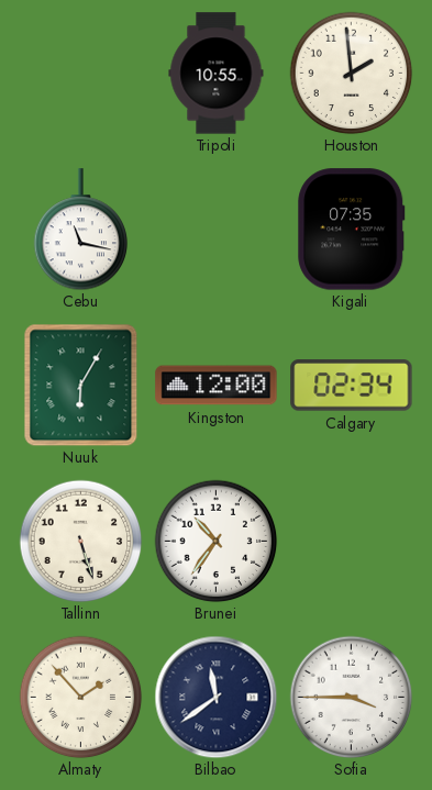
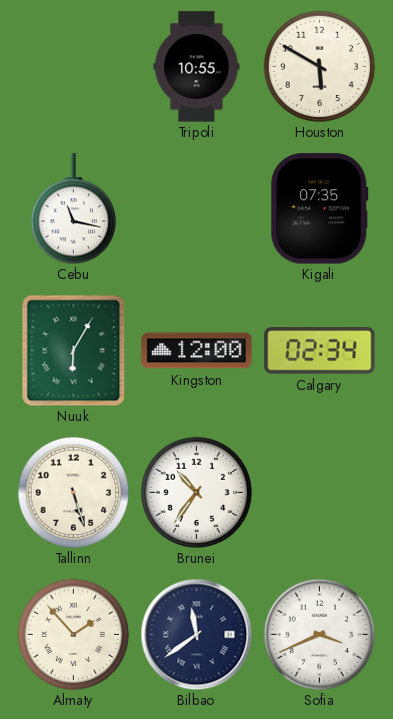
Houston: 1:59 -> 5:50 (319, 66)
Sofia: 3:45 -> 3:41 (319, 634)
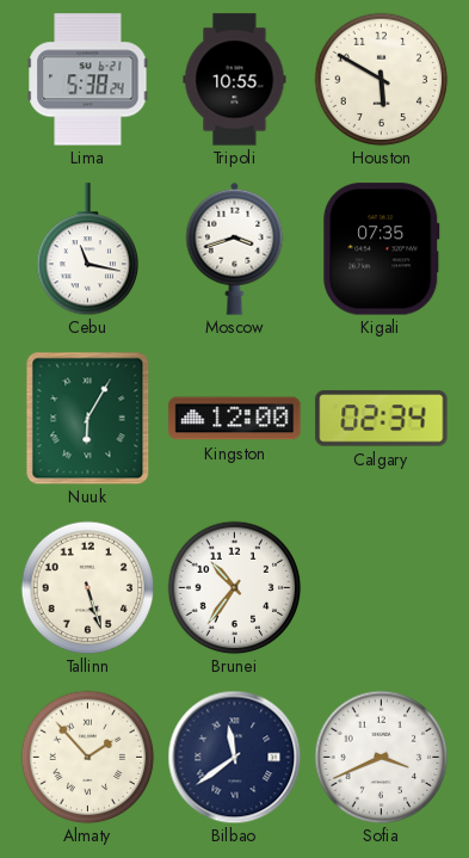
Lima: none -> 5:38 (88, 80)
Moscow: none -> 3:42 (235, 248)
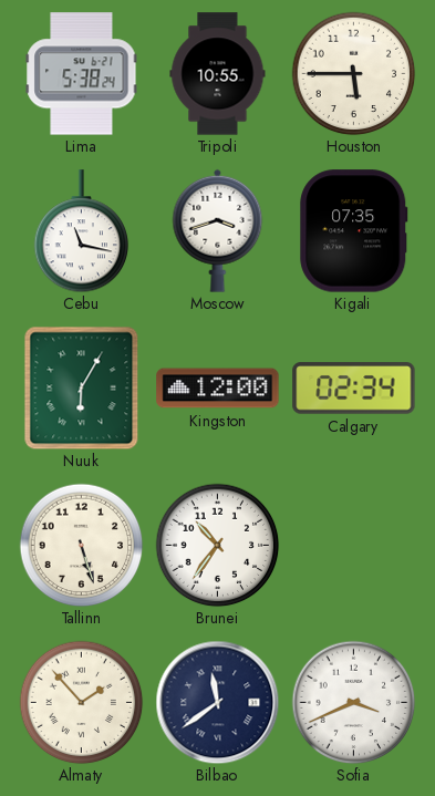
Houston: 5:50 -> 5:45 (353, 73)
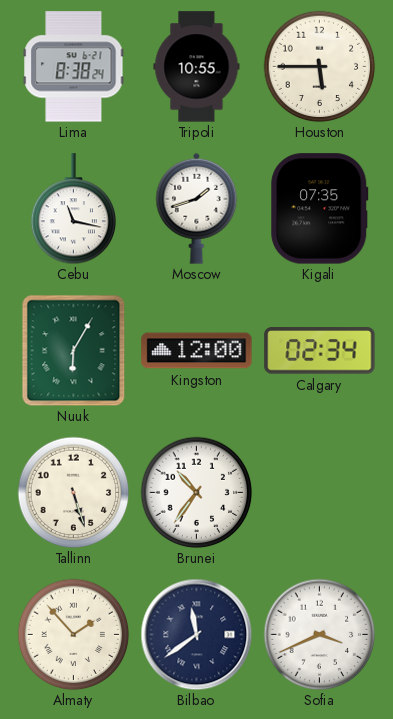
Lima: 5:38 -> 8:38 (74, 67)
Moscow: 3:42 -> 1:42 (197, 208)
